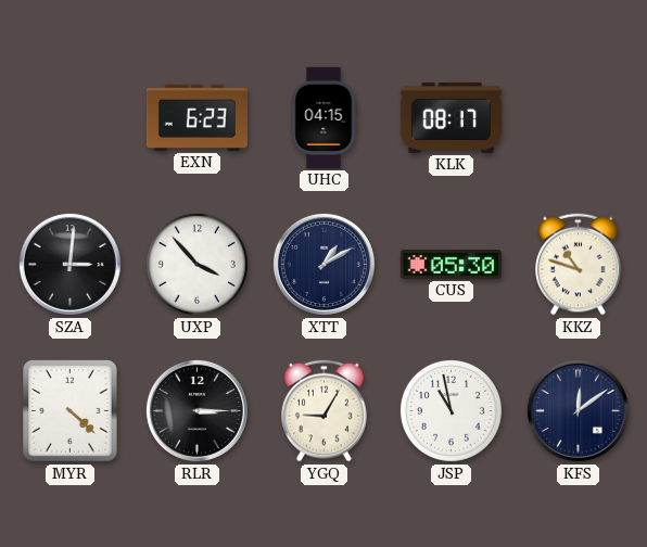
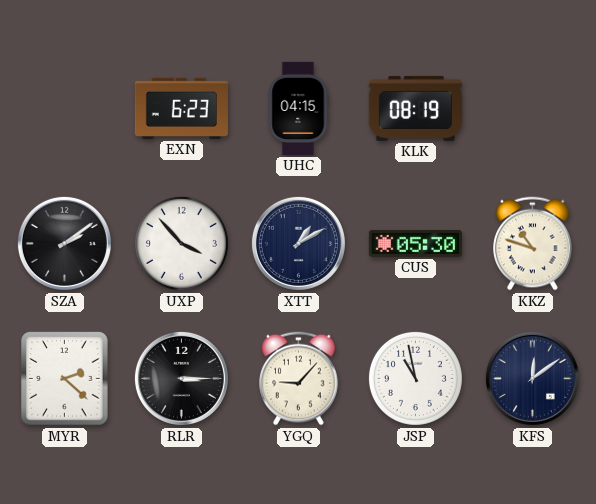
KLK: 08:17 -> 08:19 (415, 108)
SZA: 3:01 -> 2:09 (64, 243)
MYR: 4:22 -> 2:22 (65, 379)
YGQ: 9:05 -> 9:07 (299, 379)
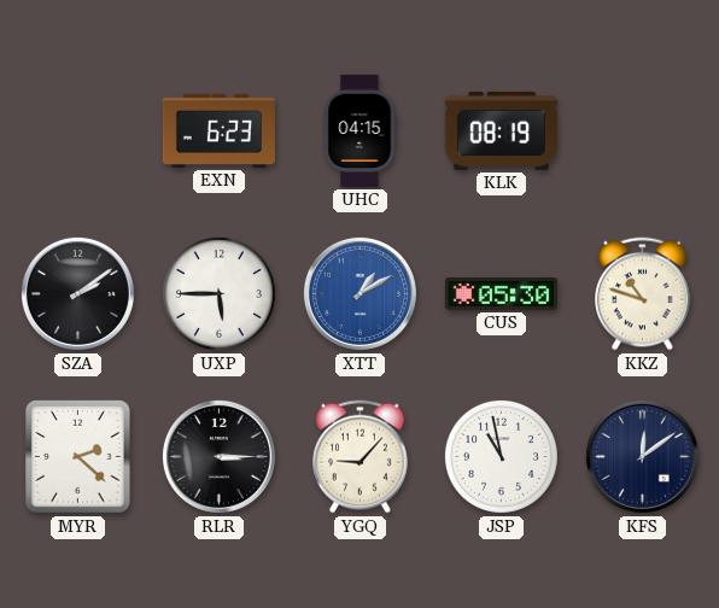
UXP: 3:53 -> 5:45 (218, 293)
XTT dial: navy -> blue (359, 293)
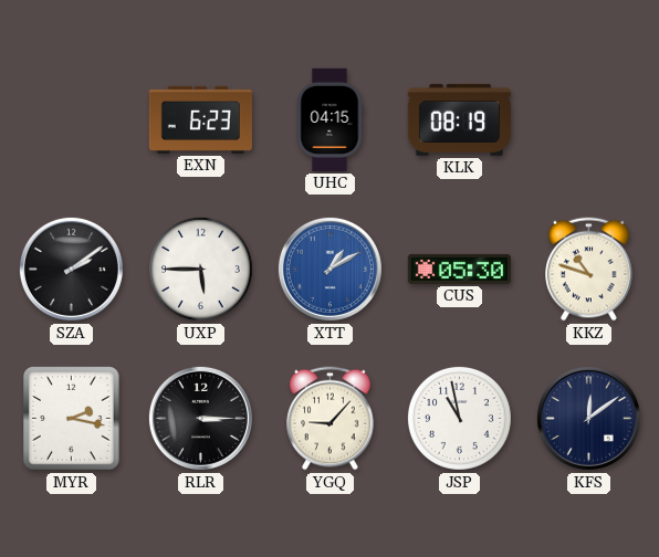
MYR: 2:22 -> 2:17 (72, 419)
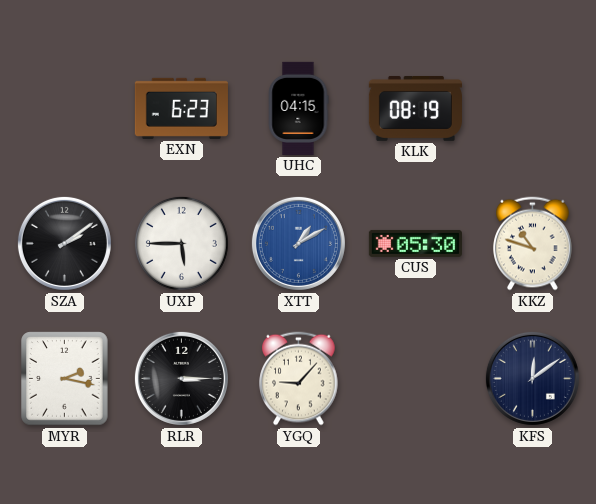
JSP: 10:58 -> none (459, 418)
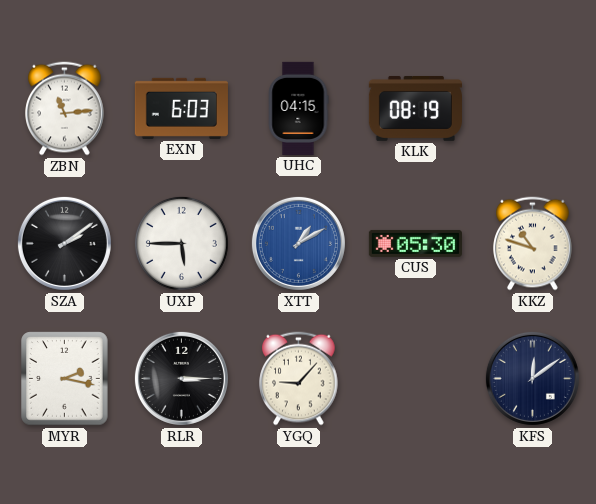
ZBN: none -> 11:14 (65, 109)
EXN: 6:23 -> 6:03 (181, 108)
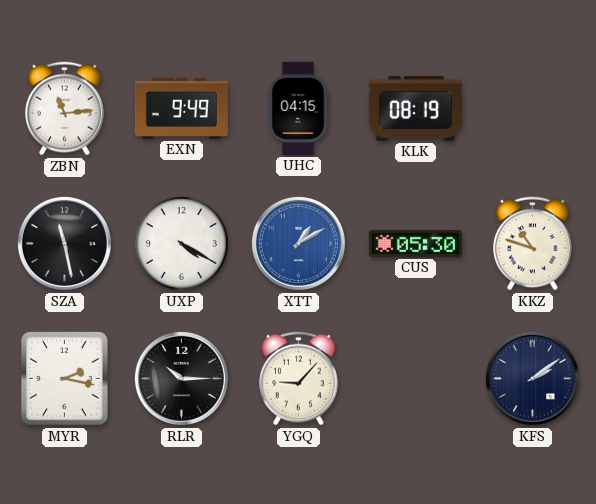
EXN: 6:03 -> 9:49 (181, 108)
SZA: 2:09 -> 11:28 (64, 243)
UXP: 5:45 -> 4:20 (181, 243)
RLR: 3:15 -> 10:15 (181, 378)
KFS: 12:09 -> 2:09 (532, 378)
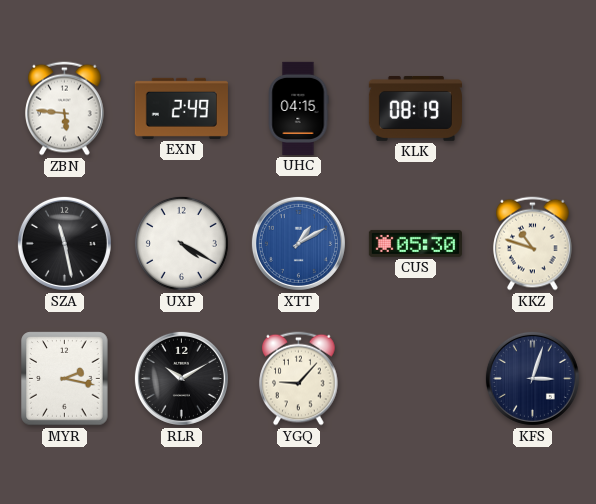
ZBN: 11:14 -> 5:46 (65, 109)
EXN: 9:49 -> 2:49 (181, 108)
RLR: 10:15 -> 10:10 (181, 378)
KFS: 2:09 -> 3:03 (532, 378)
